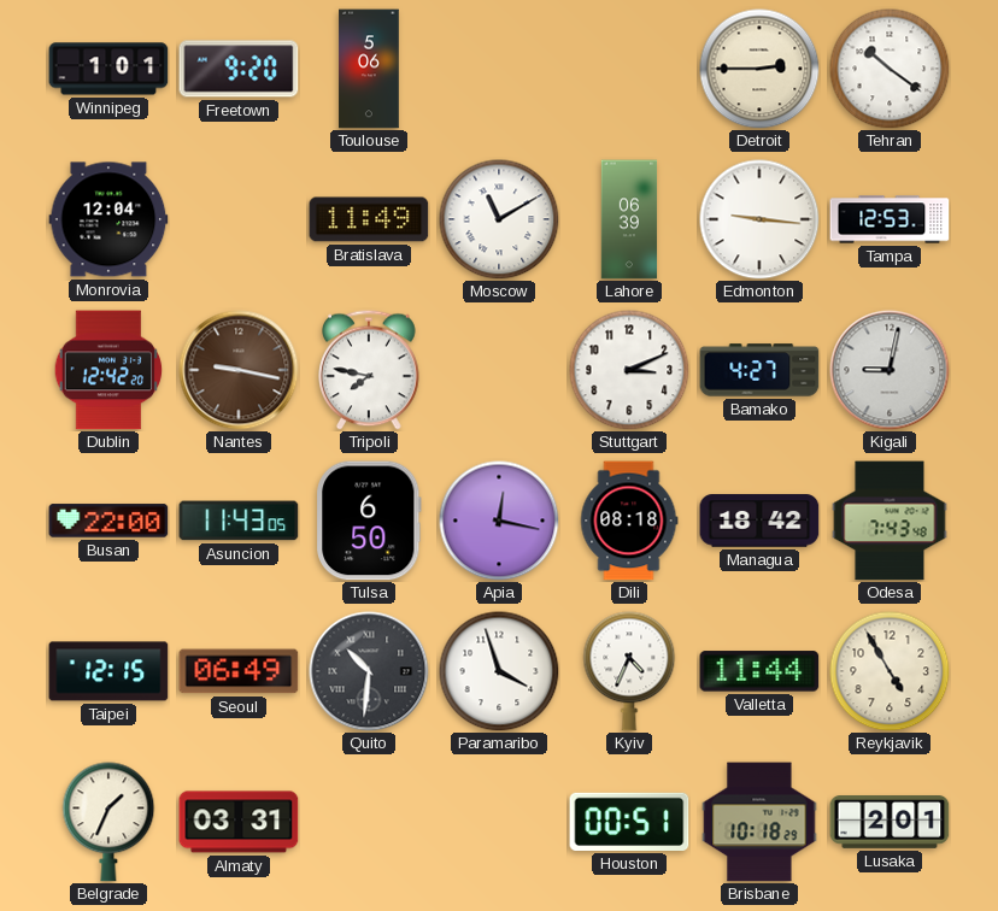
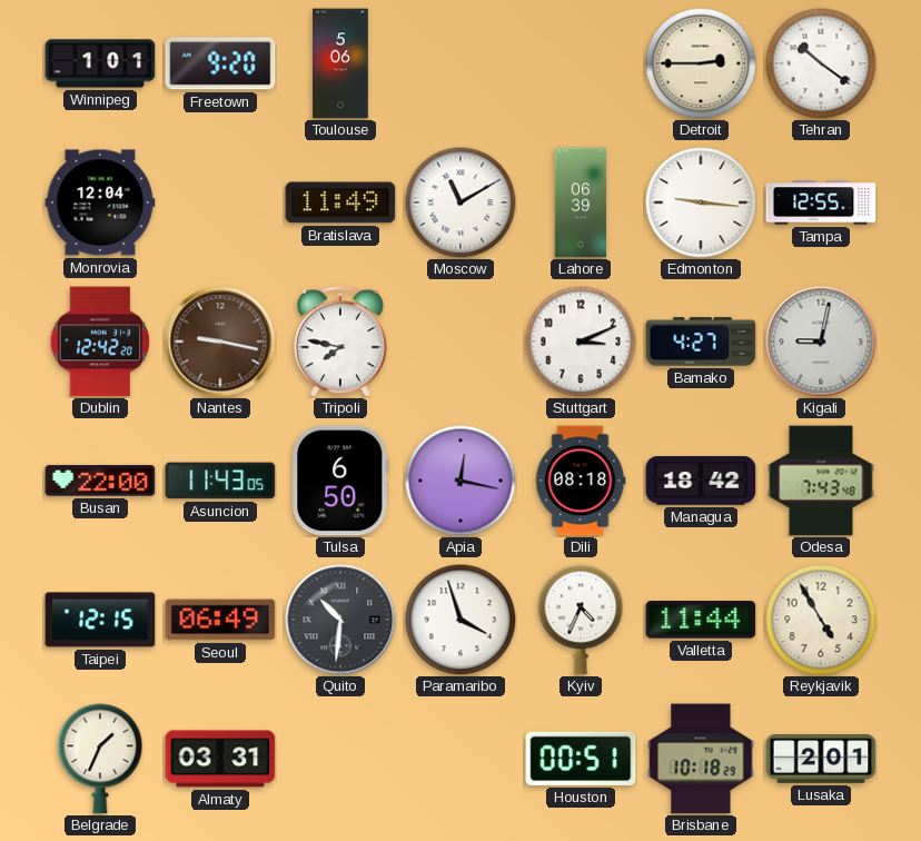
Tampa: 12:53 -> 12:55 (821, 202)
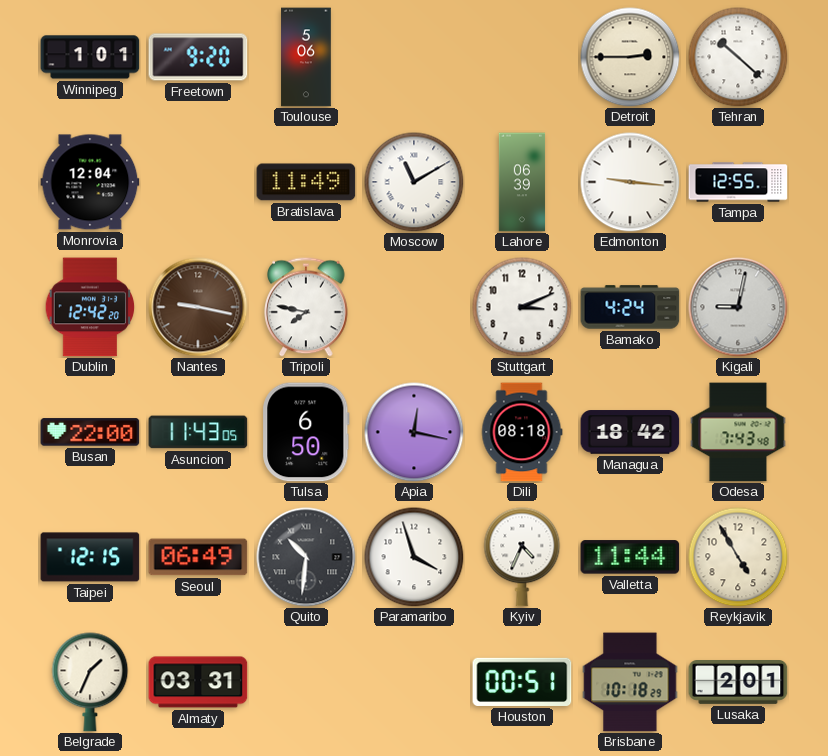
Tehran: 10:21 -> 10:22 (738, 57)
Bamako: 4:27 -> 4:24 (630, 307)
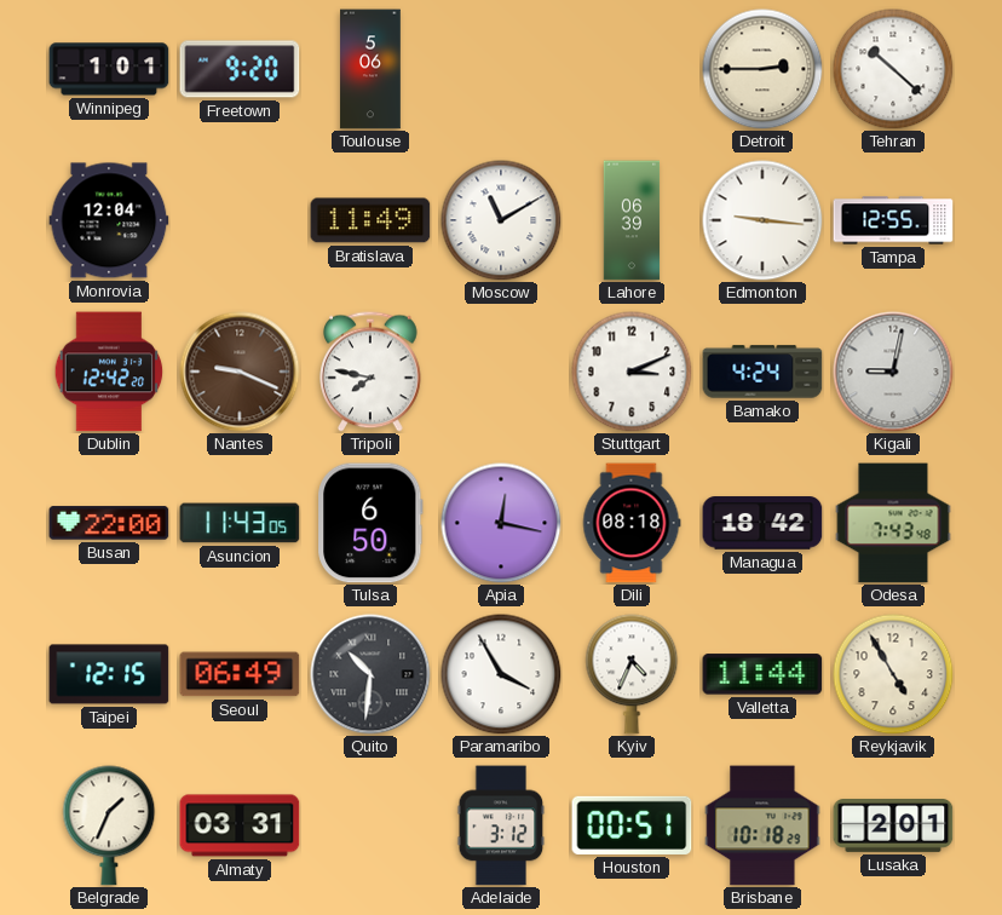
Nantes: 9:17 -> 9:19 (240, 372)
Paramaribo: 3:57 -> 3:55 (501, 674)
Adelaide: none -> 3:12 (501, 825)
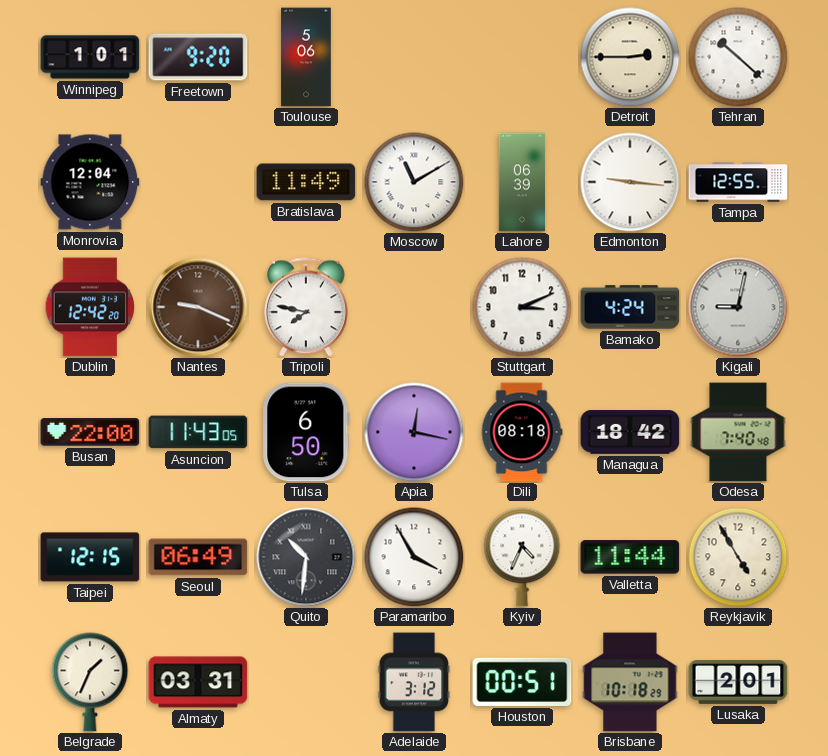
Odesa: 7:43 -> 7:40 (738, 432)
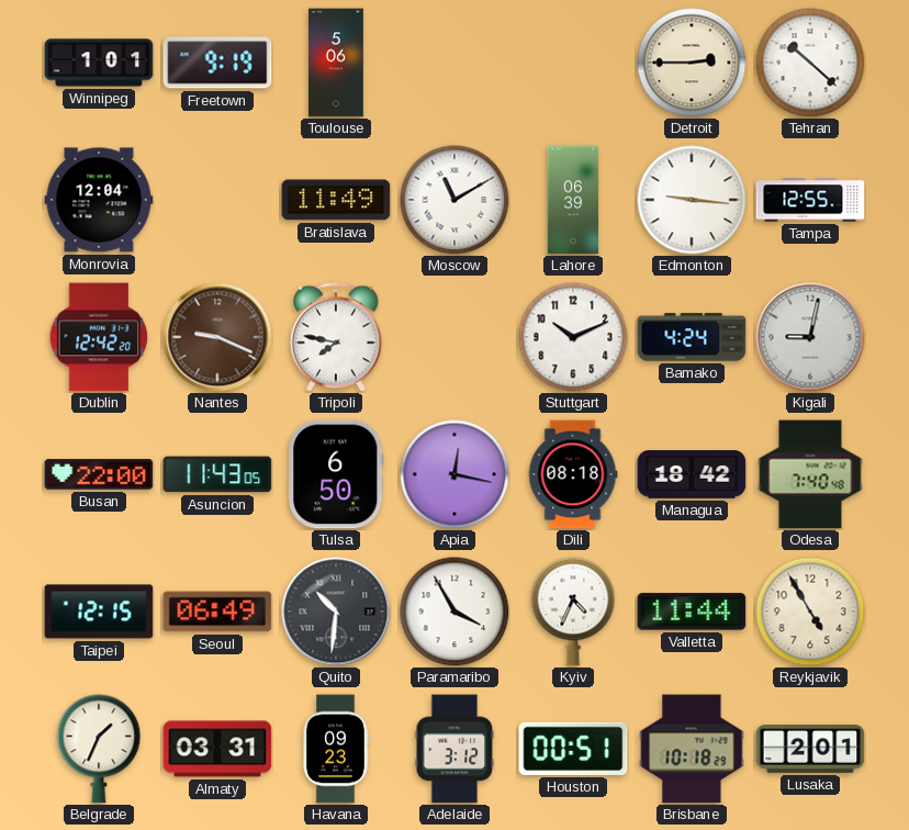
Freetown: 9:20 -> 9:19 (217, 63)
Stuttgart: 3:11 -> 10:11 (573, 337)
Havana: none -> 09:23 (336, 749)
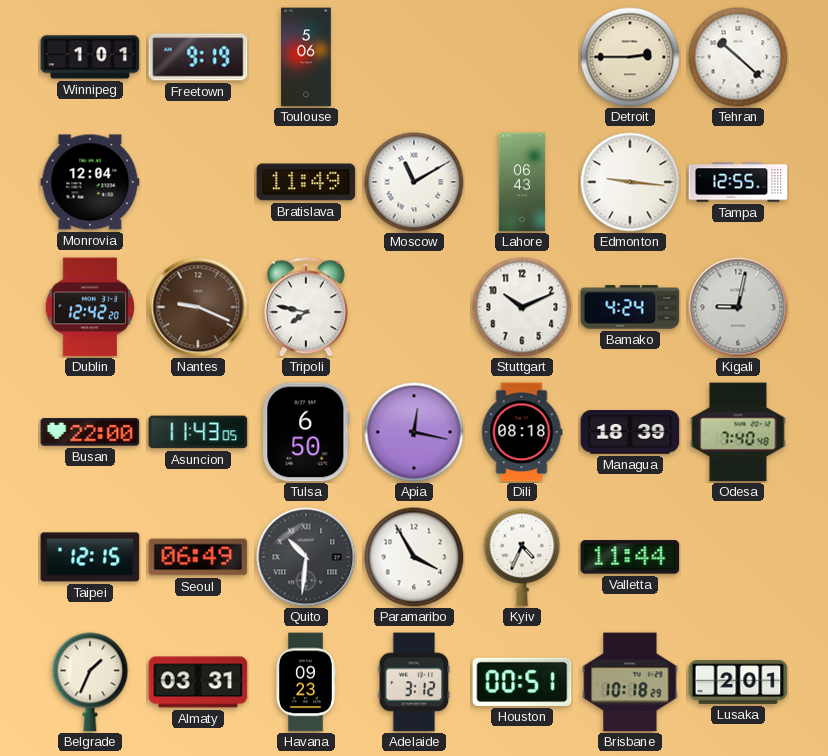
Lahore: 06:39 -> 06:43 (522, 182)
Managua: 18:42 -> 18:39 (630, 432)
Reykjavik: 4:55 -> none (810, 612)
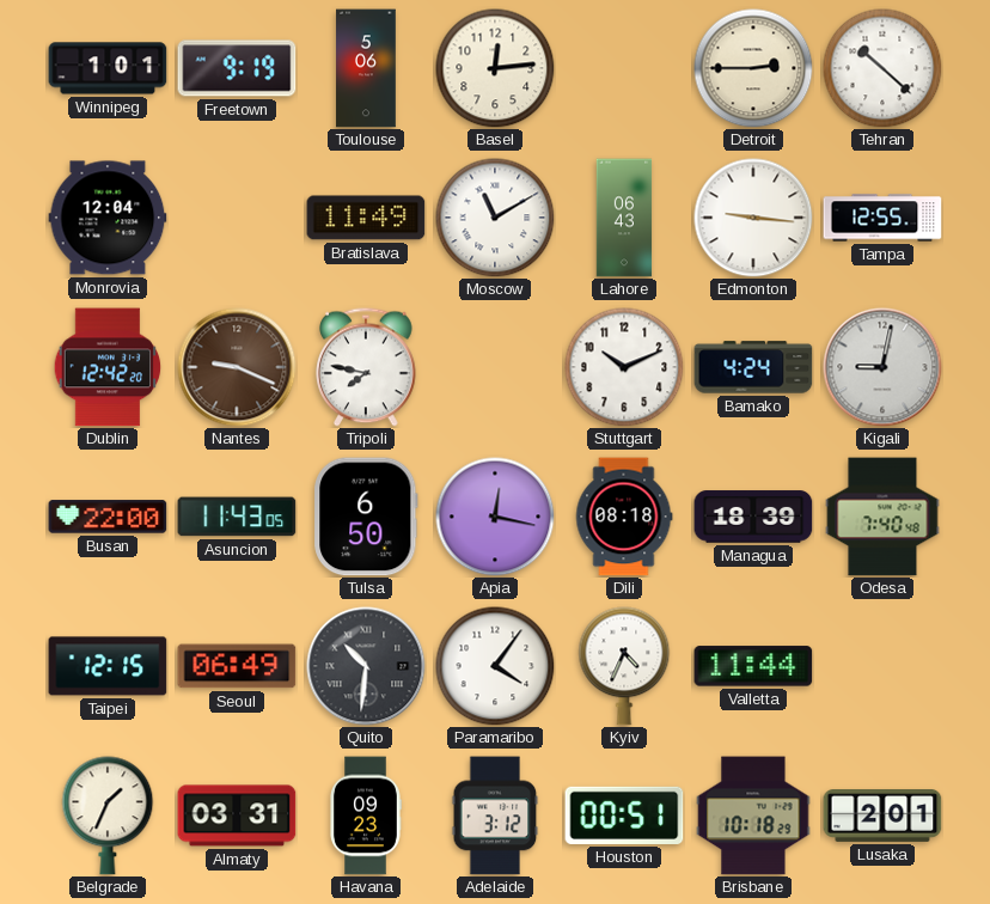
Basel: none -> 12:14 (495, 68)
Paramaribo: 3:55 -> 4:06 (495, 666)
